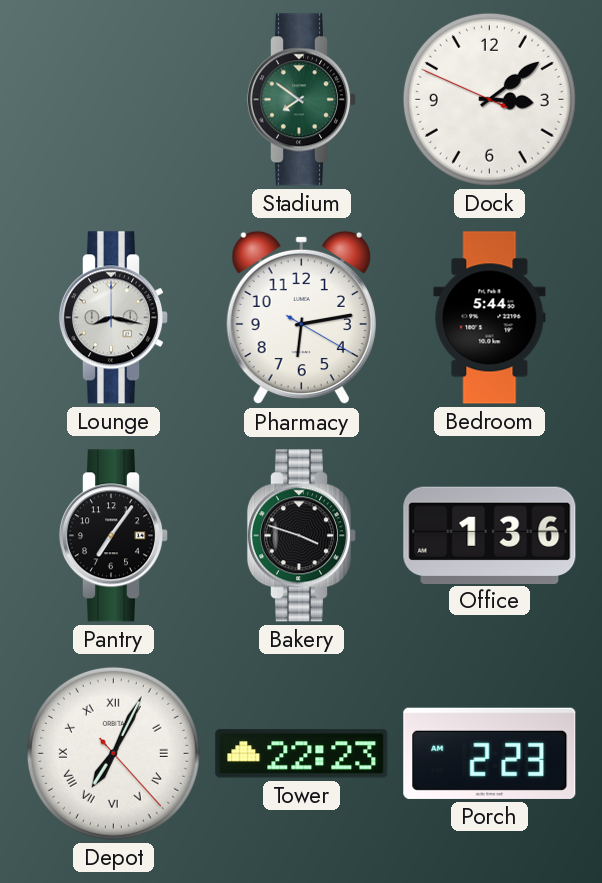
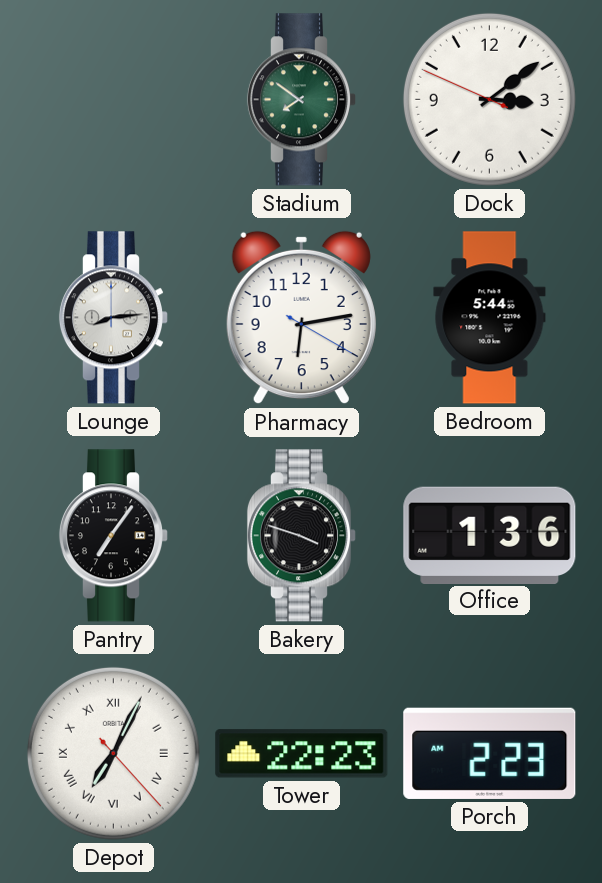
Lounge: 8:17 -> 8:14 (113, 318)
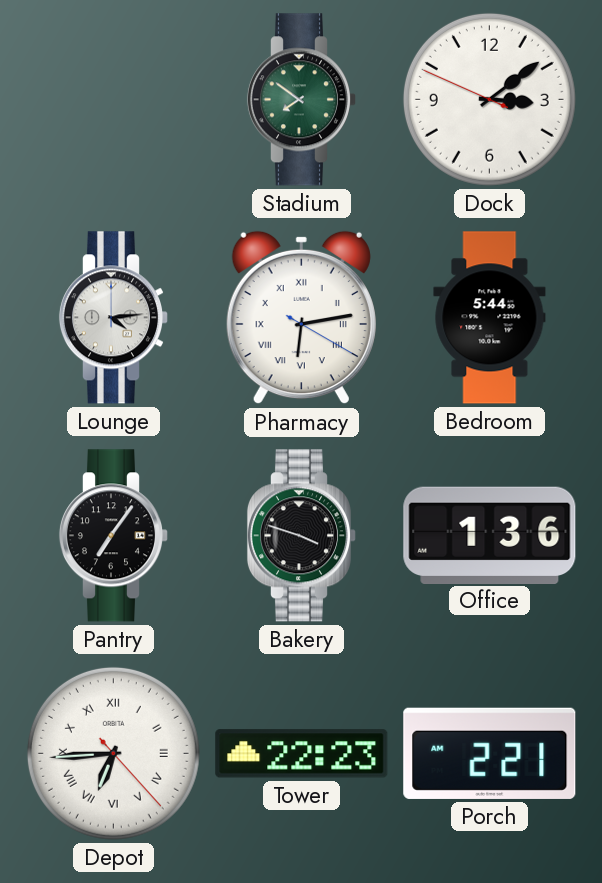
Lounge: 8:14 -> 4:14 (113, 318)
Pharmacy numerals: Arabic -> Roman (301, 318)
Depot: 7:04 -> 6:44 (113, 753)
Porch: 2:23 -> 2:21 (490, 753)
